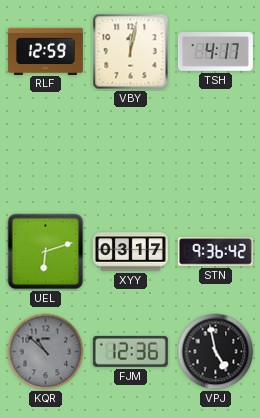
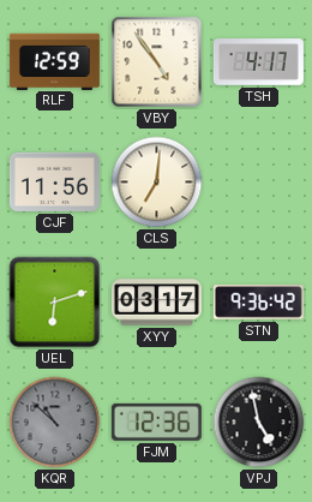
VBY: 12:02 -> 4:54 (157, 62)
CJF: none -> 11:56 (54, 181)
CLS: none -> 7:01 (157, 183)
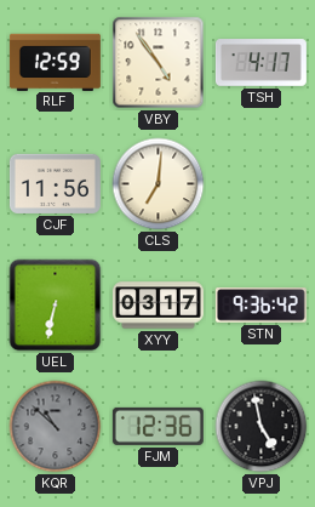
UEL: 6:12 -> 6:32 (56, 306)
